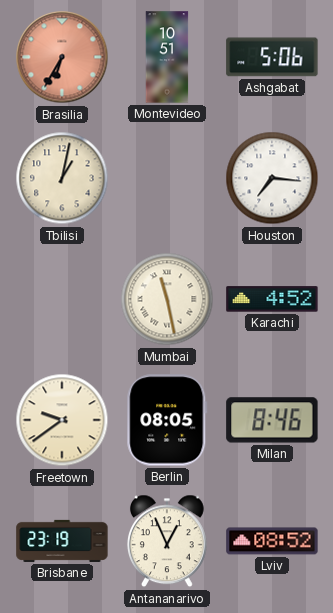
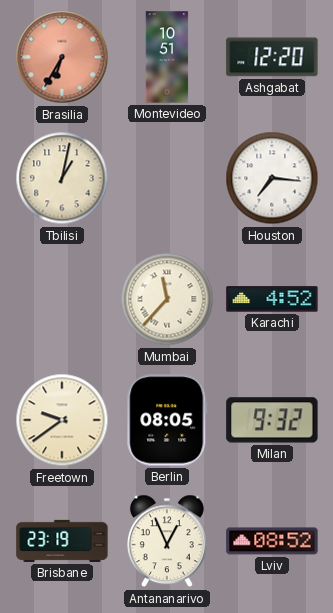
Ashgabat: 5:06 -> 12:20 (272, 57)
Mumbai: 11:28 -> 11:37 (167, 299)
Milan: 8:46 -> 9:32 (272, 420)
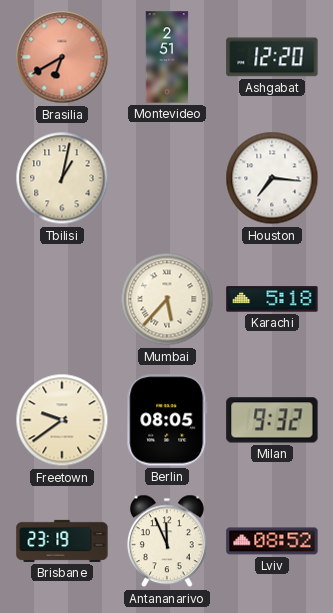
Brasilia: 6:35 -> 6:40 (62, 57)
Montevideo: 10:51 -> 2:51 (167, 57)
Mumbai: 11:37 -> 5:37 (167, 299)
Karachi: 4:52 -> 5:18 (272, 299)
Antananarivo: 12:56 -> 11:56 (167, 541)
